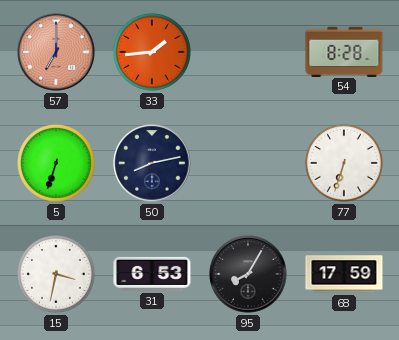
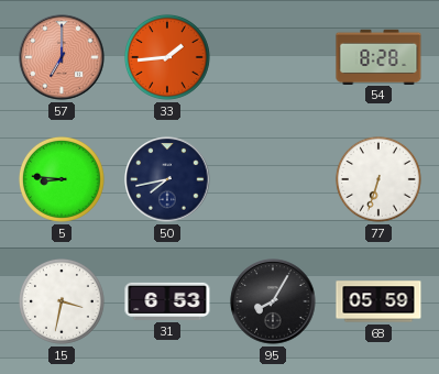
5: 6:33 -> 8:46 (62, 179)
50: 8:13 -> 7:43 (167, 179)
68: 17:59 -> 05:59 (378, 301)
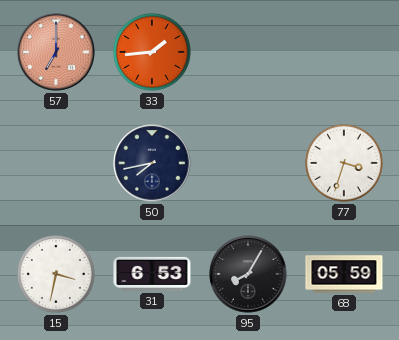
54: 8:28 -> none (378, 56)
5: 8:46 -> none (62, 179)
77: 6:33 -> 3:33 (344, 163)
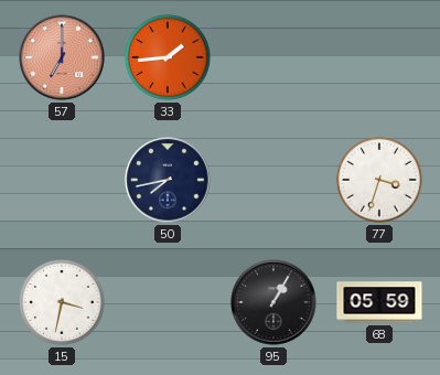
31: 6:53 -> none (152, 274)
95: 8:05 -> 1:05 (273, 302)
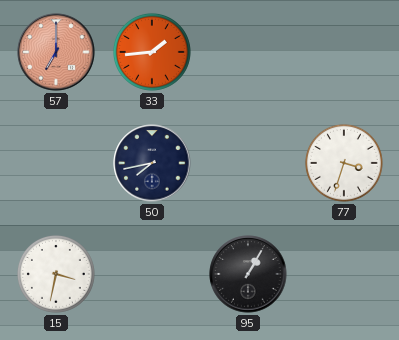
68: 05:59 -> none (379, 302)
